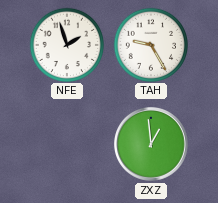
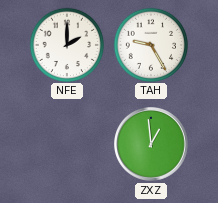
NFE: 1:57 -> 2:00 (66, 44)
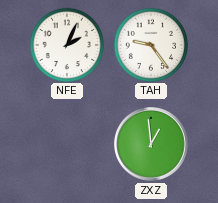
NFE: 2:00 -> 2:04 (66, 44)
TAH: 9:25 -> 9:24 (150, 44)
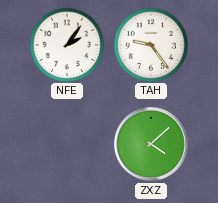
NFE: 2:04 -> 2:06 (66, 44)
ZXZ: 12:59 -> 4:08 (152, 145)
